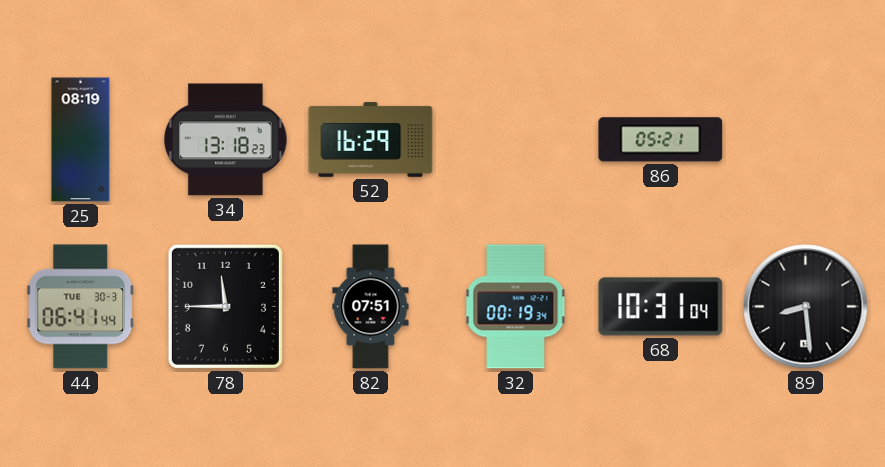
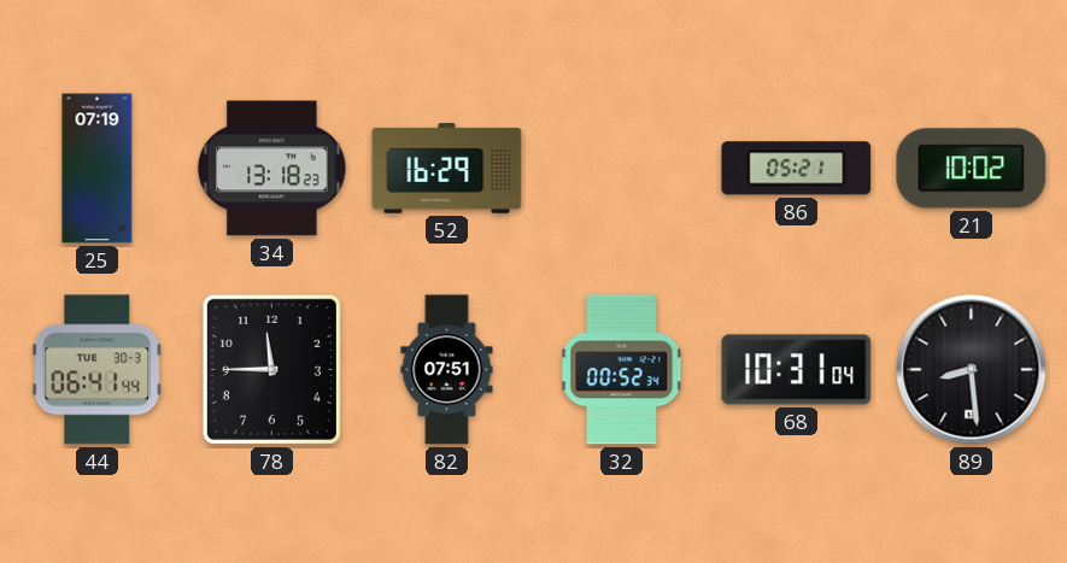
25: 08:19 -> 07:19 (98, 169)
21: none -> 10:02 (972, 169)
32: 00:19 -> 00:52 (622, 370)
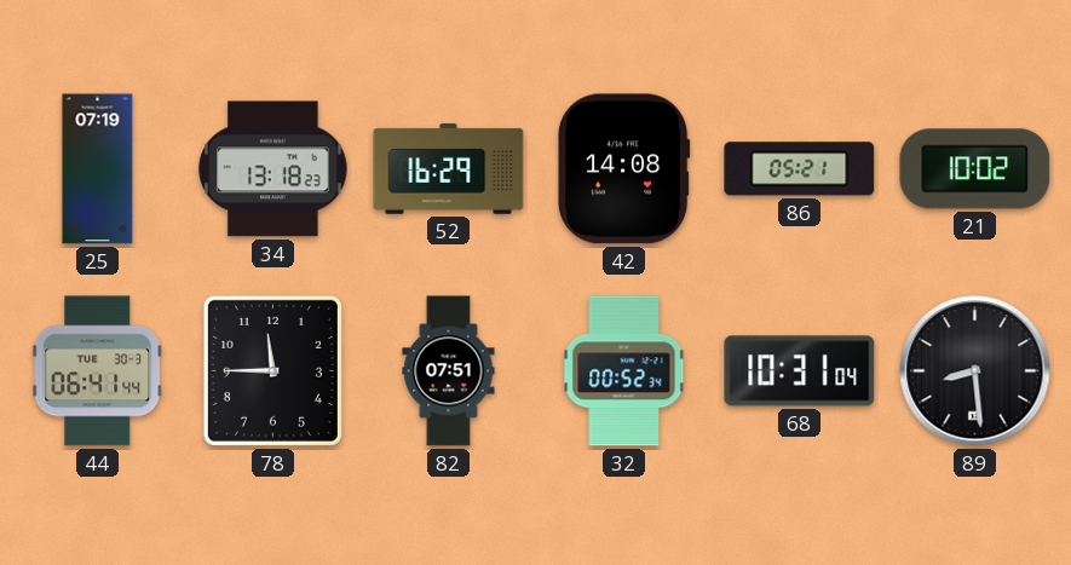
42: none -> 14:08 (624, 169)
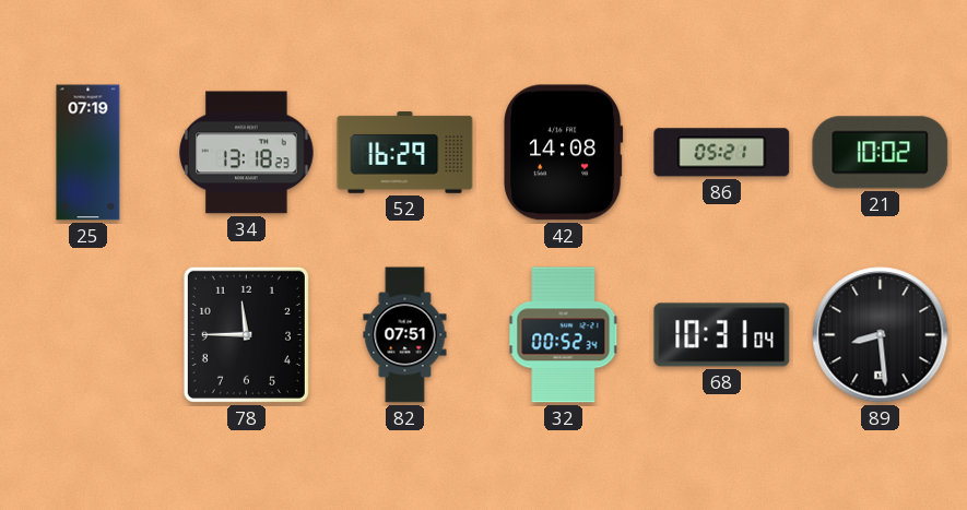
44: 06:41 -> none (98, 371)
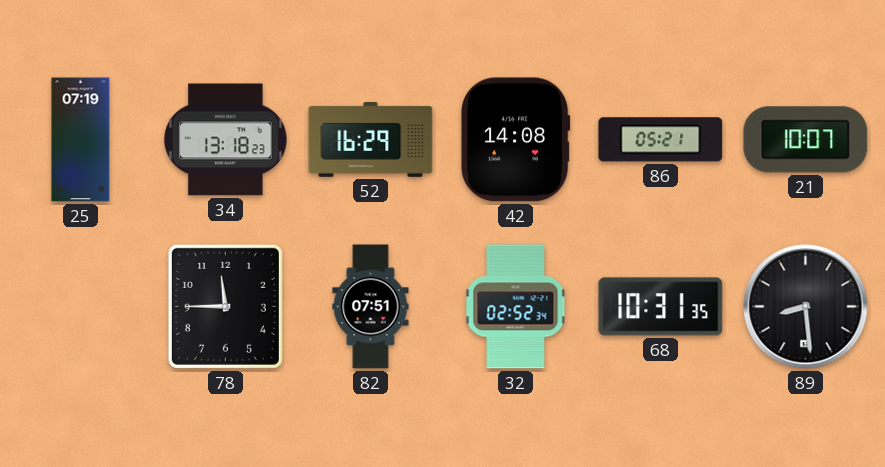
21: 10:02 -> 10:07 (806, 140)
32: 00:52 -> 02:52 (516, 307)
68: 10:31:04 -> 10:31:35 (661, 307)
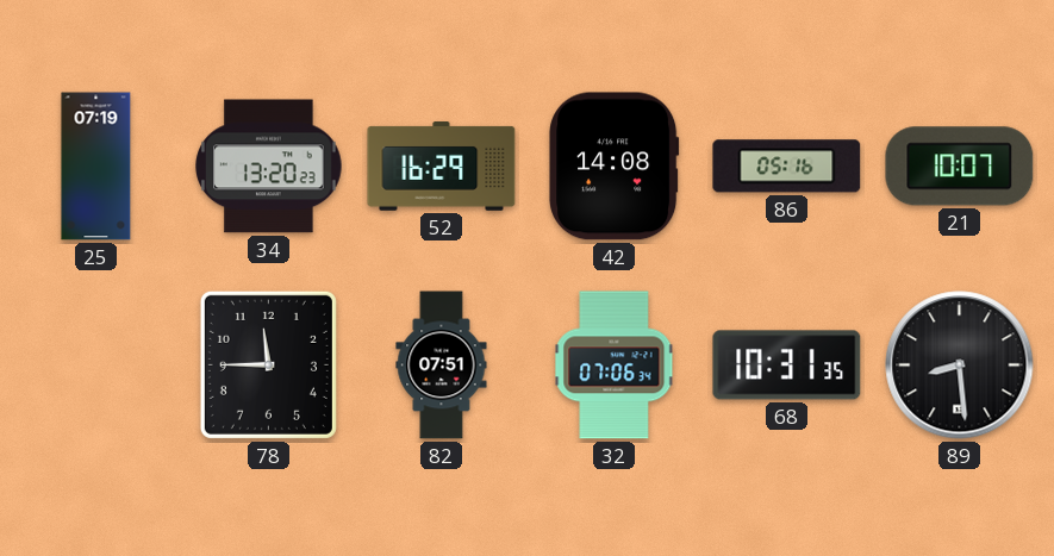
34: 13:18 -> 13:20 (269, 167)
86: 05:21 -> 05:16 (787, 167)
32: 02:52 -> 07:06 (615, 366)
